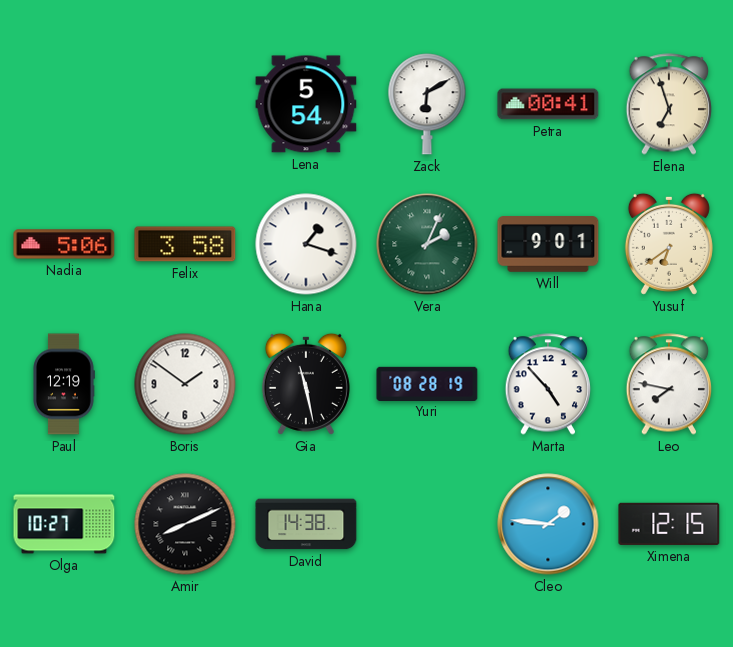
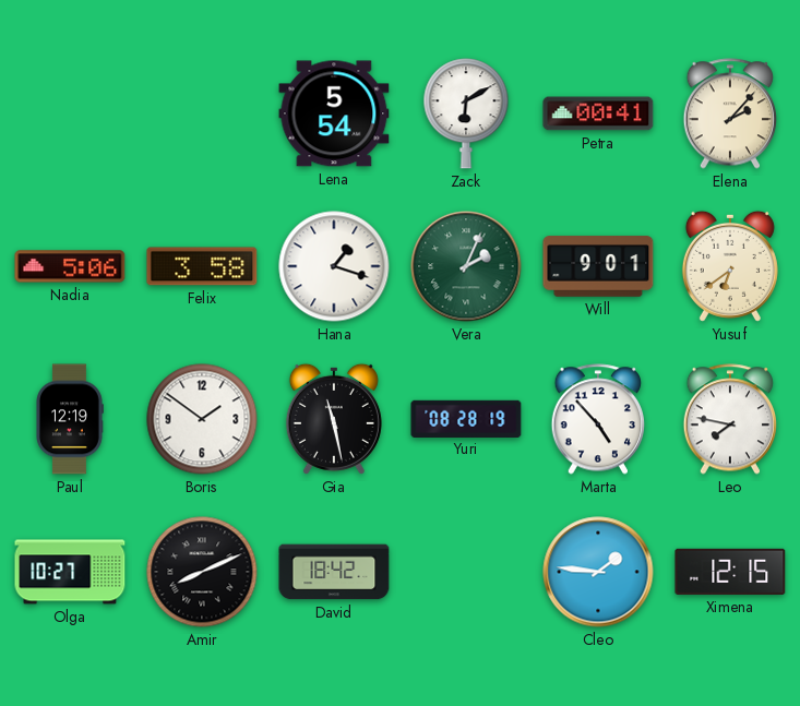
Elena: 6:57 -> 2:07 (729, 113)
David: 14:38 -> 18:42 (334, 572)
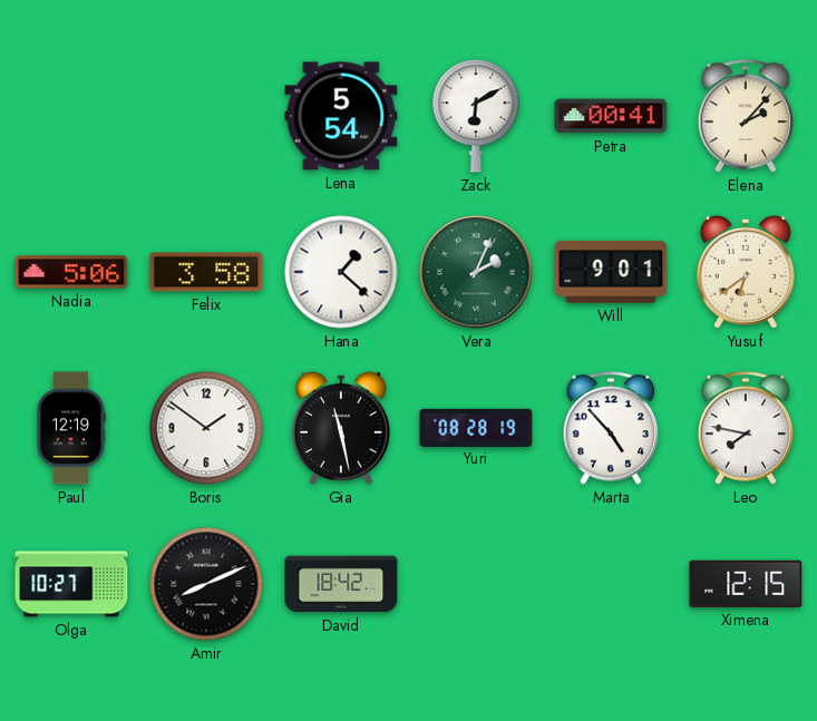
Hana: 1:18 -> 1:22 (341, 272)
Cleo: 1:46 -> none (598, 572)
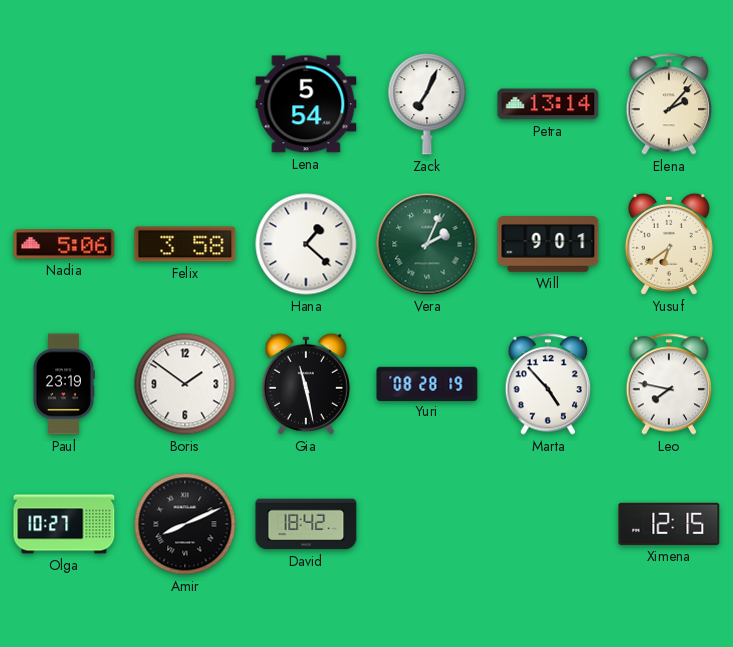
Zack: 6:10 -> 7:04 (427, 104)
Petra: 00:41 -> 13:14 (548, 104)
Paul: 12:19 -> 23:19 (64, 384)
